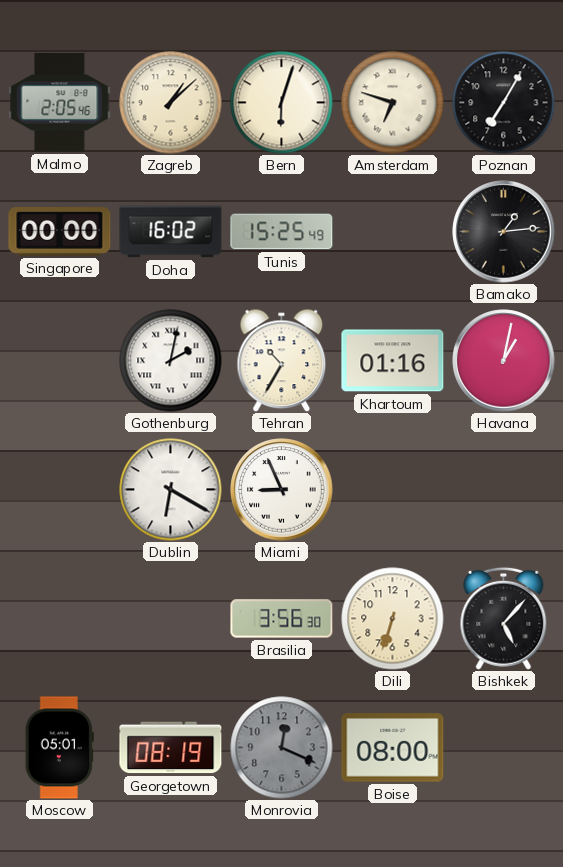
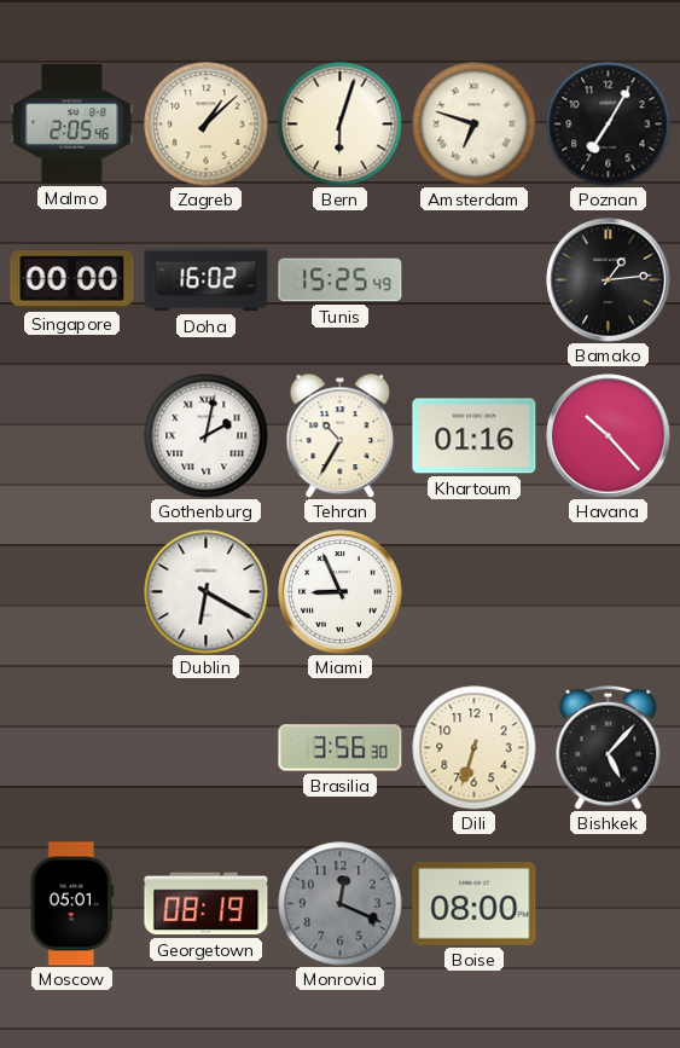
Havana: 1:02 -> 10:23 (609, 436)
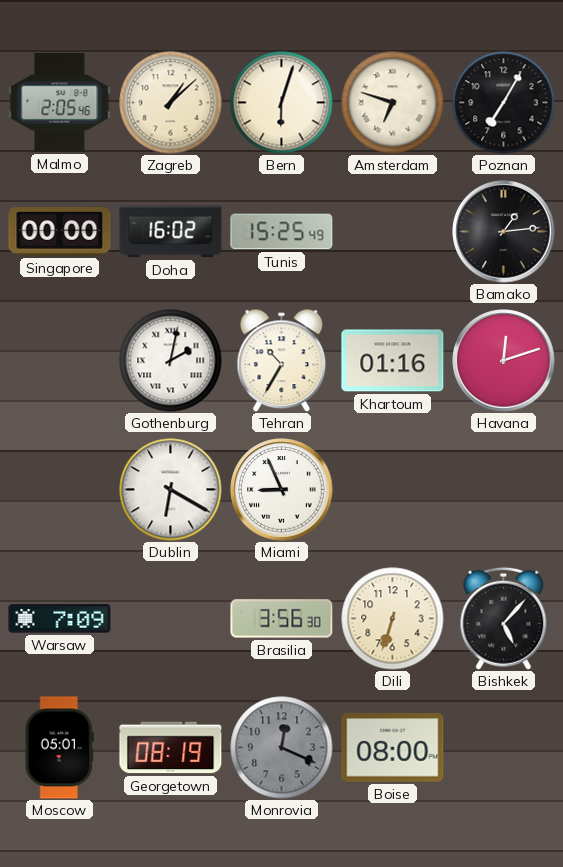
Havana: 10:23 -> 12:12 (504, 361)
Warsaw: none -> 7:09 (60, 619)
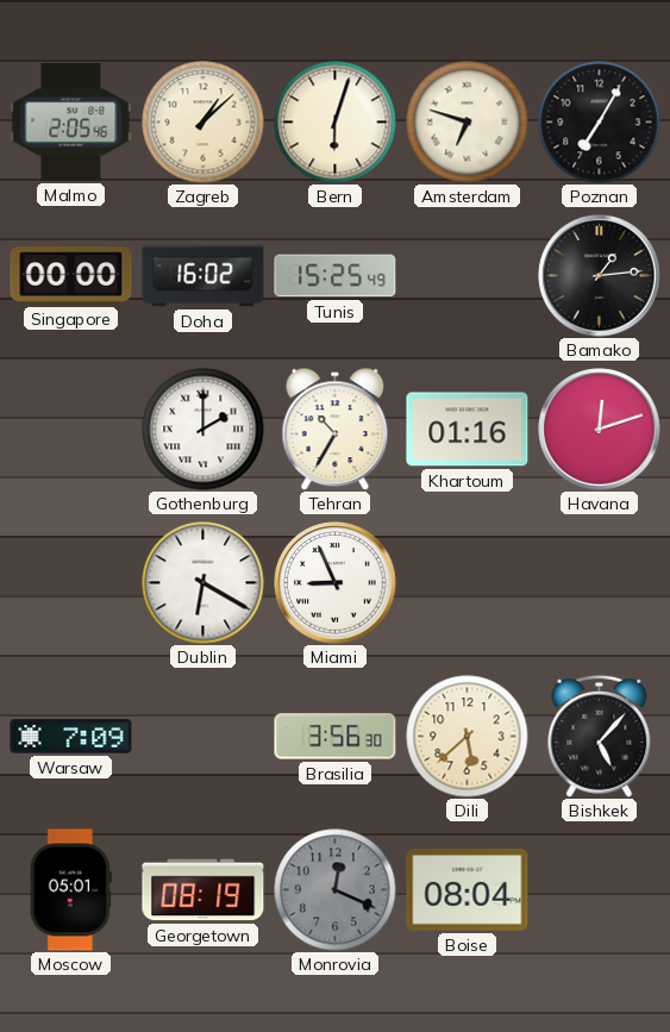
Gothenburg: 2:02 -> 2:00 (203, 430)
Dili: 6:33 -> 5:38 (468, 737)
Boise: 08:00 -> 08:04 (468, 890)
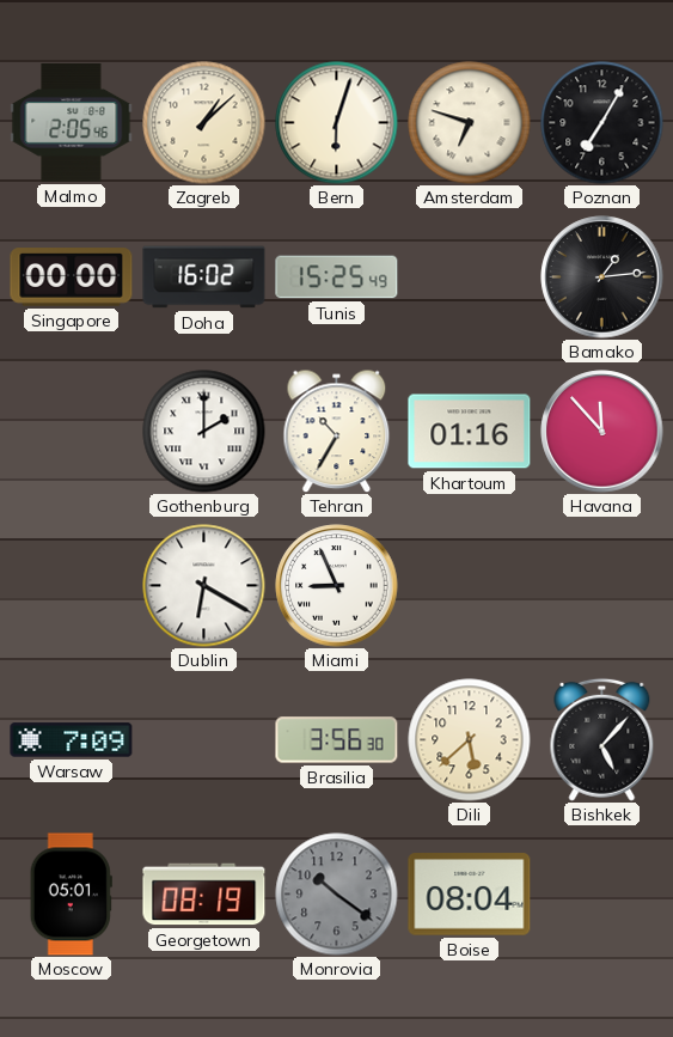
Havana: 12:12 -> 11:53 (602, 432)
Monrovia: 12:19 -> 10:21 (337, 895)
